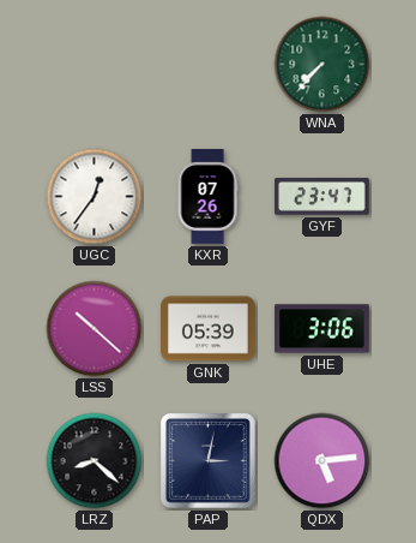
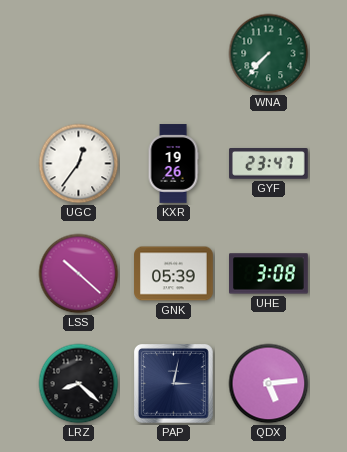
KXR: 07:26 -> 19:26 (173, 164)
UHE: 3:06 -> 3:08 (269, 274)
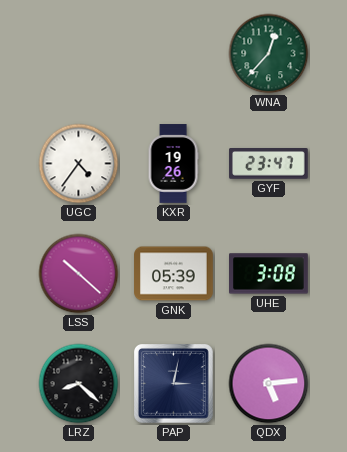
WNA: 7:37 -> 12:37 (269, 54)
UGC: 12:36 -> 4:36 (79, 164)
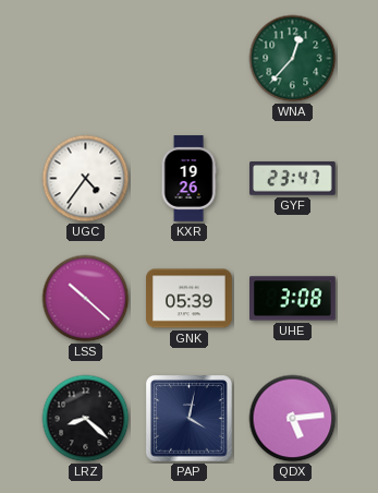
PAP: 3:02 -> 4:02 (190, 419)
